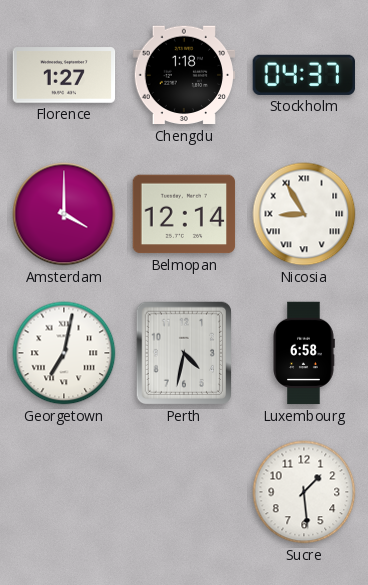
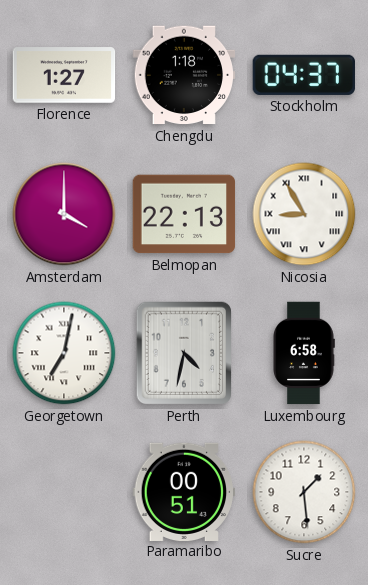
Belmopan: 12:14 -> 22:13 (184, 214)
Paramaribo: none -> 00:51 (184, 491)
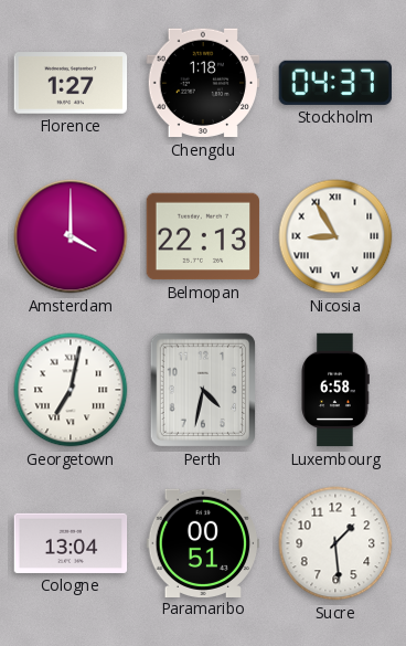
Cologne: none -> 13:04 (71, 543)
